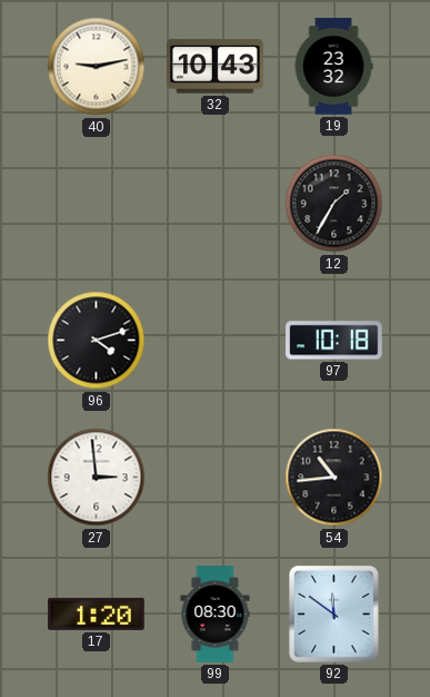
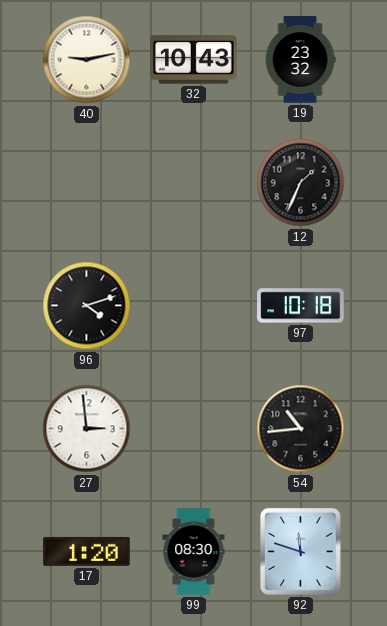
12: 1:35 -> 1:34 (301, 183)
92: 11:51 -> 11:48 (300, 551)
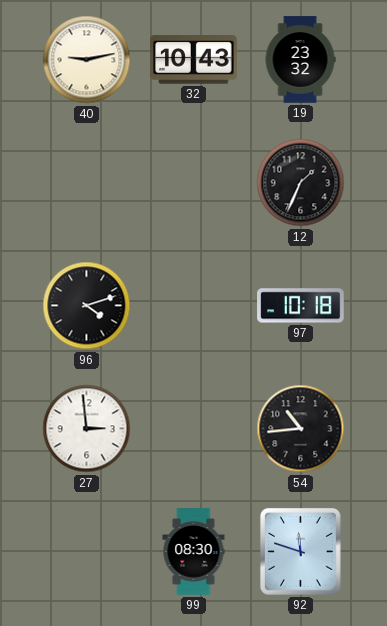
17: 1:20 -> none (87, 551)
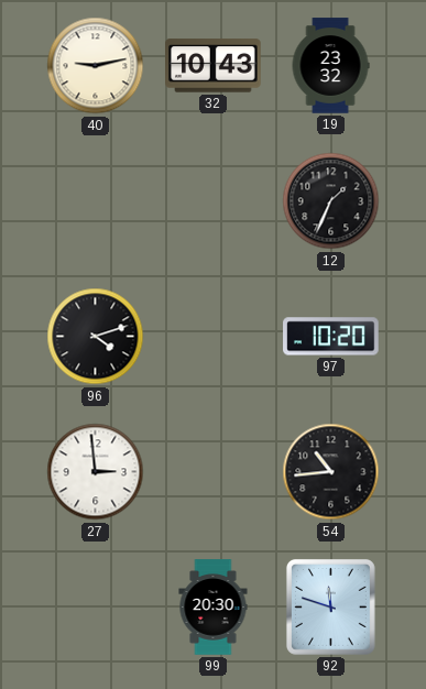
97: 10:18 -> 10:20 (331, 337)
99: 08:30 -> 20:30 (214, 608)
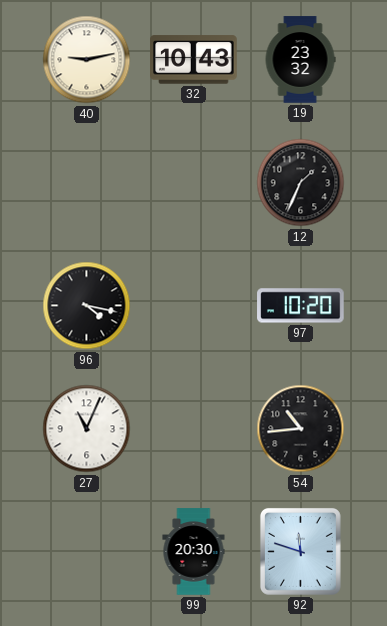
96: 4:12 -> 4:17 (87, 306)
27: 2:59 -> 11:04 (87, 429)
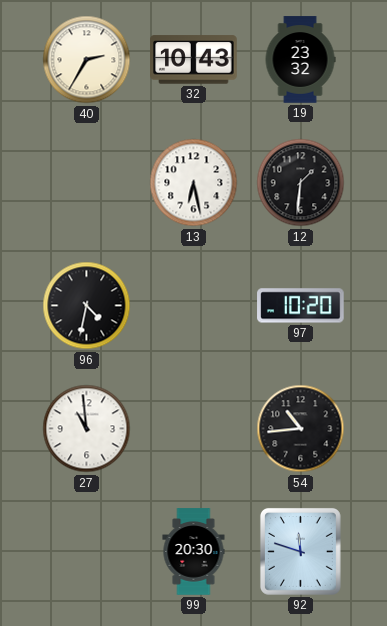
40: 9:13 -> 2:35 (87, 60)
13: none -> 6:28 (194, 183)
12: 1:34 -> 1:31 (301, 183)
96: 4:17 -> 4:32 (87, 306)
27: 11:04 -> 10:59 (87, 429)
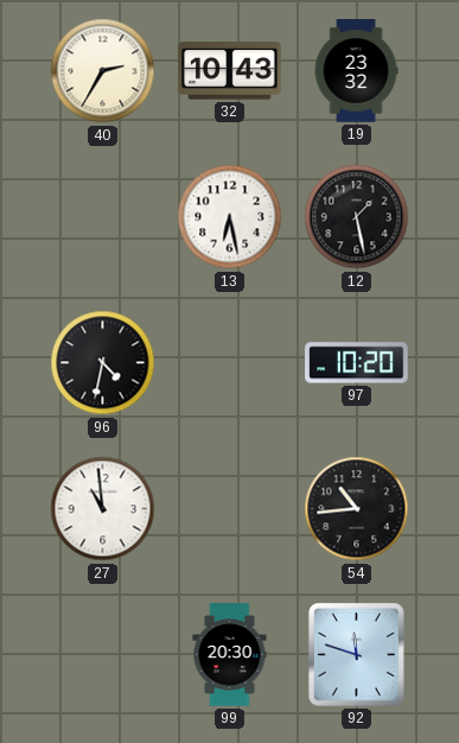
12: 1:31 -> 1:28 (357, 217)
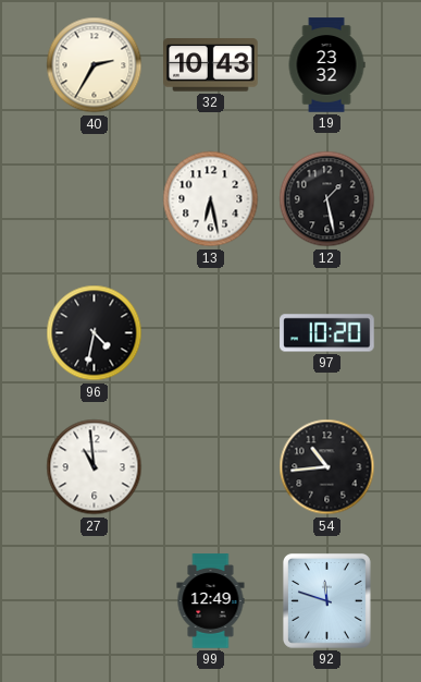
99: 20:30 -> 12:49 (211, 601)
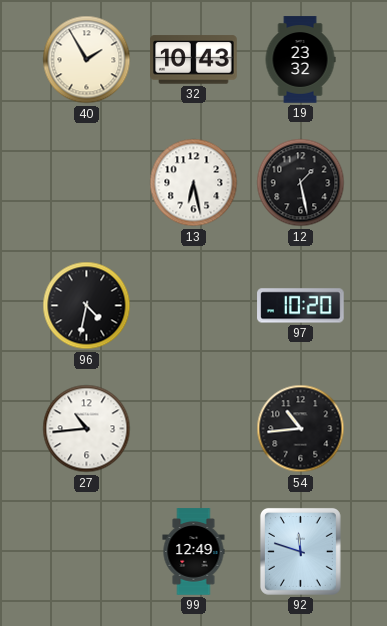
40: 2:35 -> 1:55 (87, 60)
27: 10:59 -> 10:44 (87, 429)
